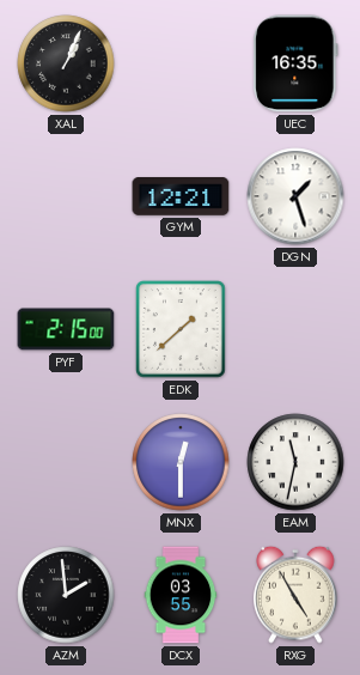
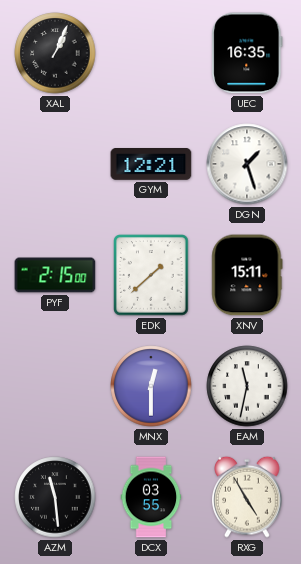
XNV: none -> 15:11 (247, 275)
AZM: 1:59 -> 11:29 (55, 497)
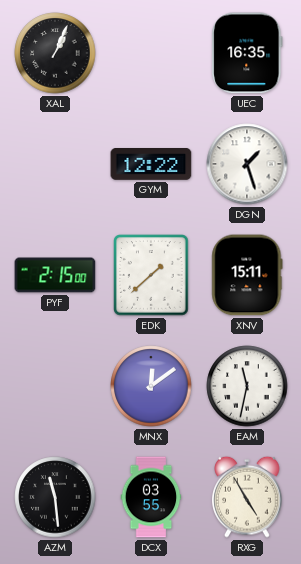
GYM: 12:21 -> 12:22 (151, 165)
MNX: 12:30 -> 12:09 (151, 386)
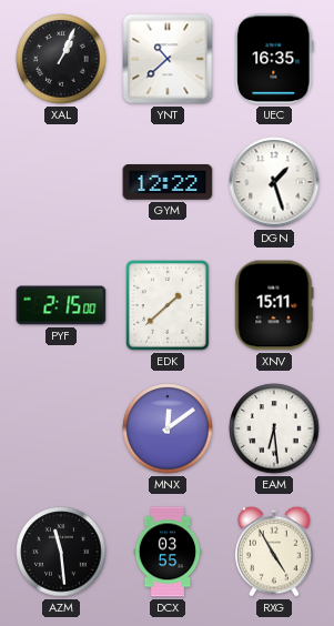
YNT: none -> 10:38 (168, 59)
EAM: 11:32 -> 6:29 (274, 428)
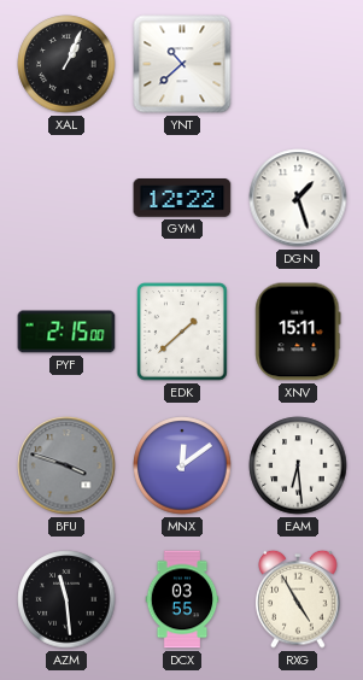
UEC: 16:35 -> none (274, 59)
BFU: none -> 3:48 (66, 465)
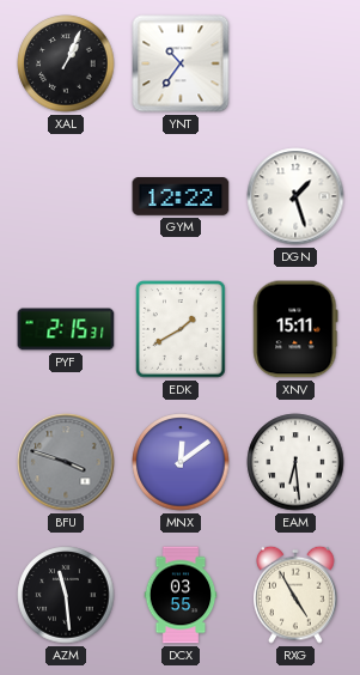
YNT: 10:38 -> 10:36 (181, 63)
PYF: 2:15:00 -> 2:15:31 (66, 329)
EDK: 1:38 -> 1:40 (181, 329)
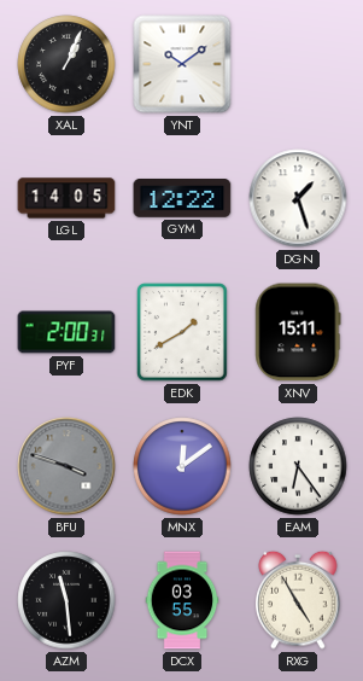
YNT: 10:36 -> 10:09 (182, 64)
LGL: none -> 14:05 (66, 198)
PYF: 2:15 -> 2:00 (66, 332)
EAM: 6:29 -> 6:24 (298, 466)
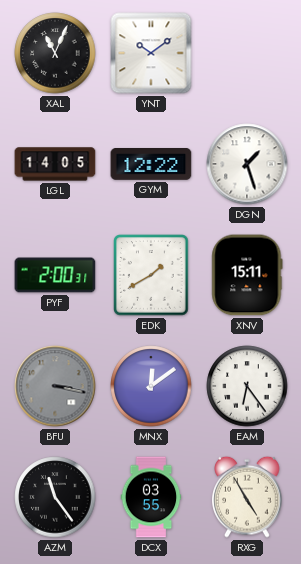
XAL: 1:04 -> 11:04 (55, 53)
BFU: 3:48 -> 3:17 (55, 386)
AZM: 11:29 -> 11:24 (55, 497)
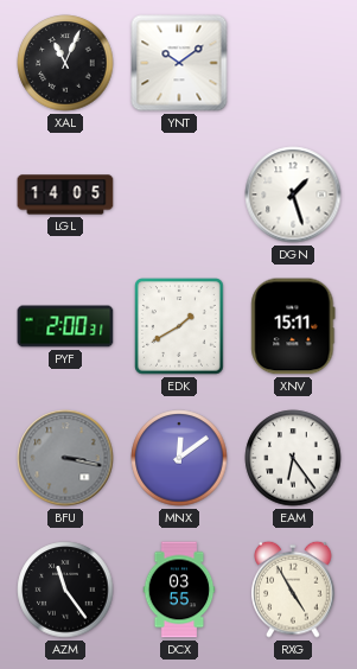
GYM: 12:22 -> none (151, 165)
